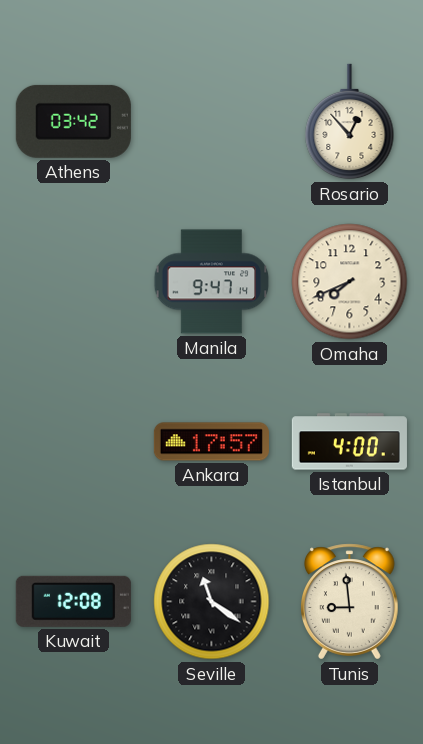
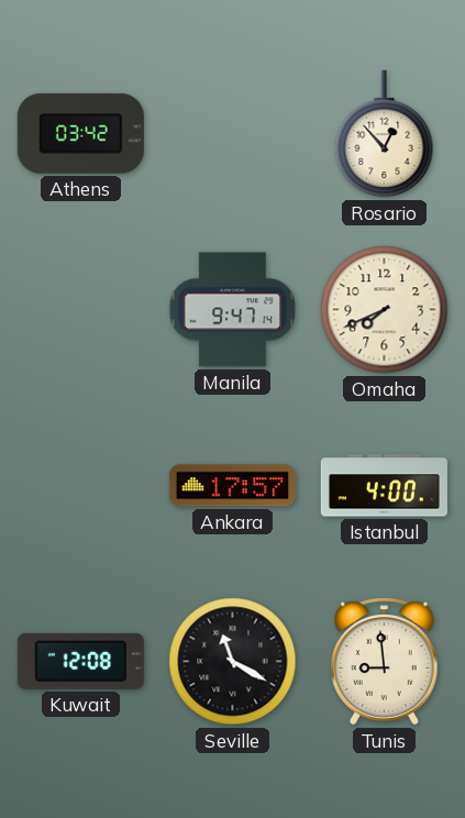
Seville: 11:21 -> 11:20 (233, 662)
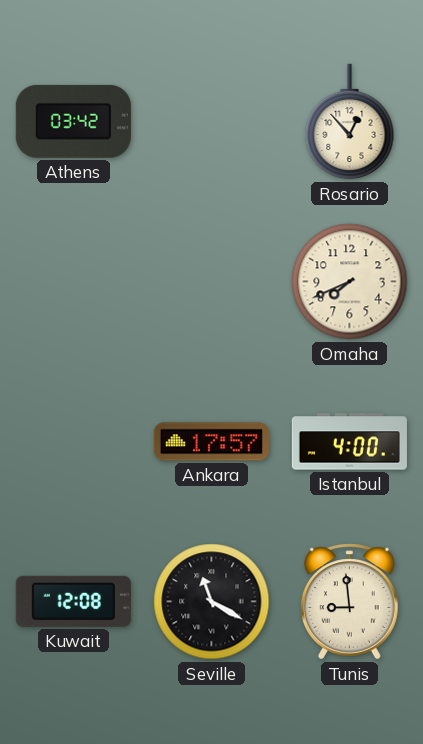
Manila: 9:47 -> none (233, 310)
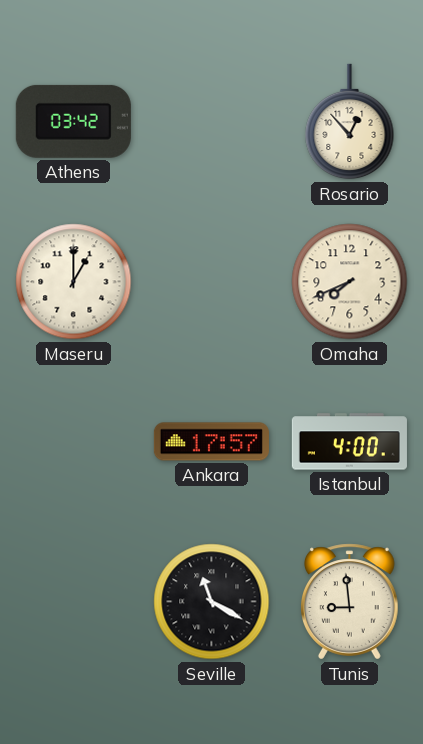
Maseru: none -> 1:00 (74, 282)
Kuwait: 12:08 -> none (73, 601)
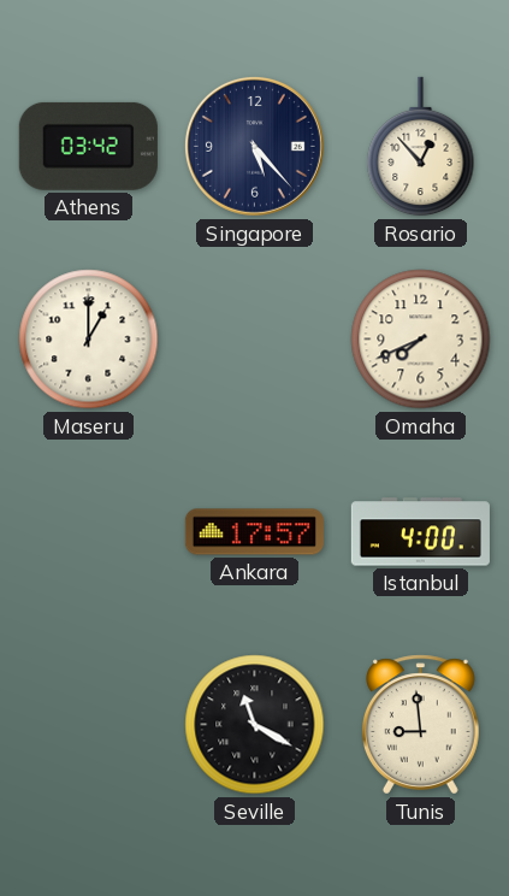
Singapore: none -> 5:23 (254, 146)
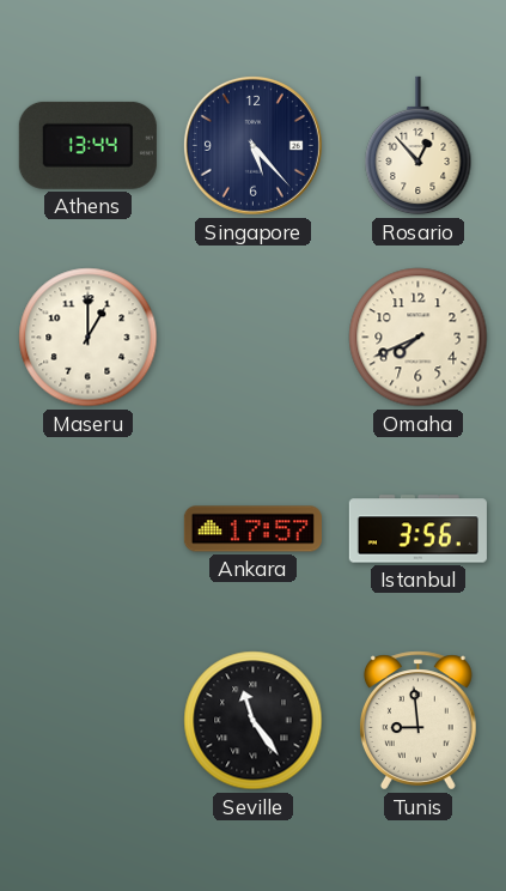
Athens: 03:42 -> 13:44 (87, 145)
Istanbul: 4:00 -> 3:56 (417, 529)
Seville: 11:20 -> 11:24 (254, 721)
